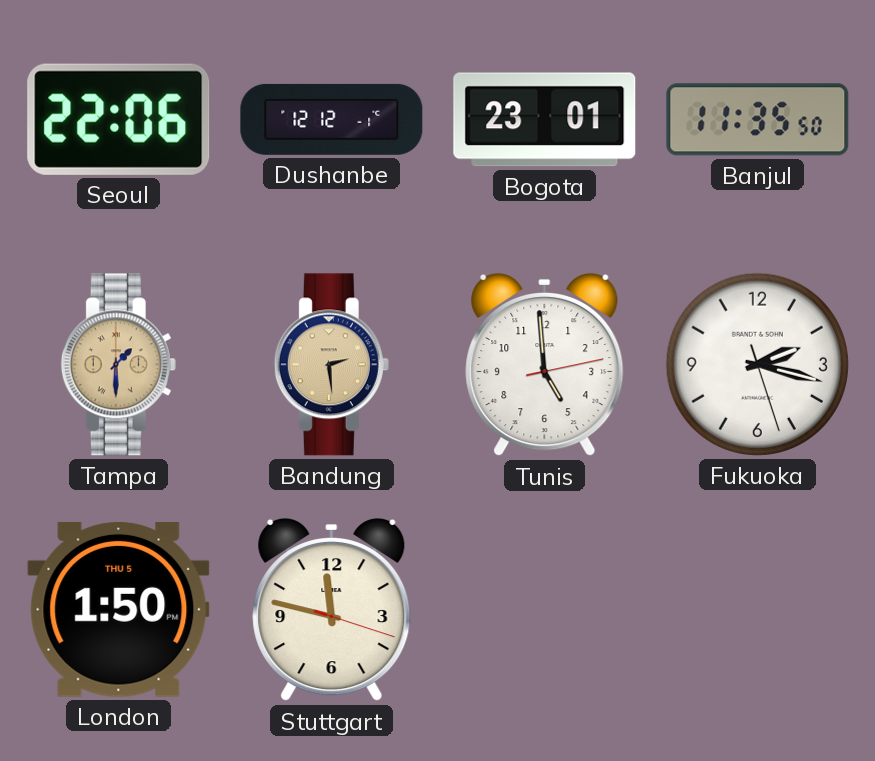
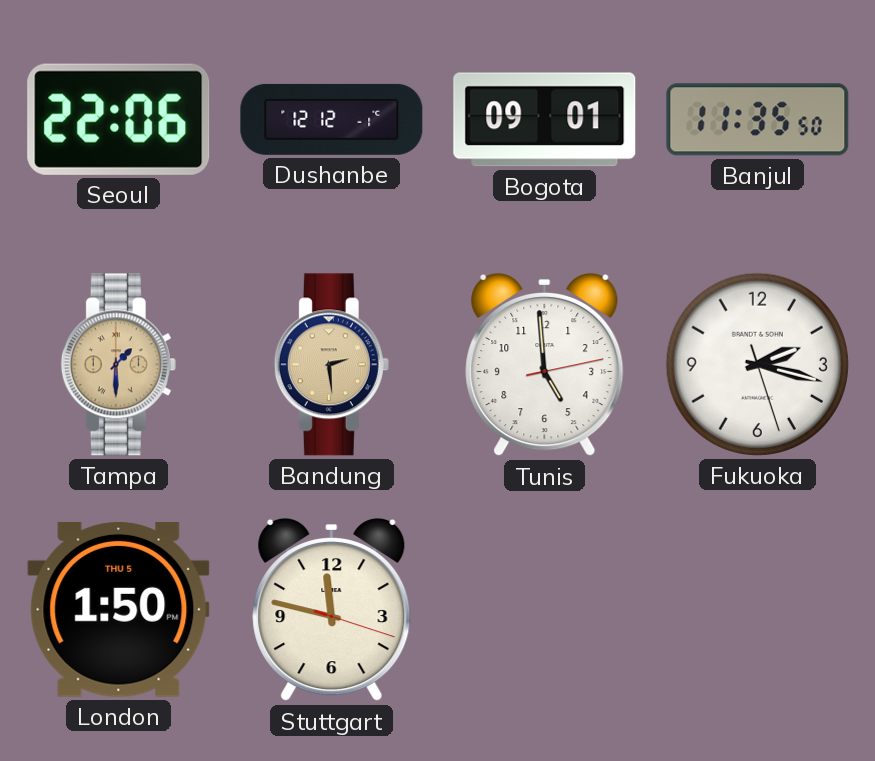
Bogota: 23:01 -> 09:01 (545, 120)
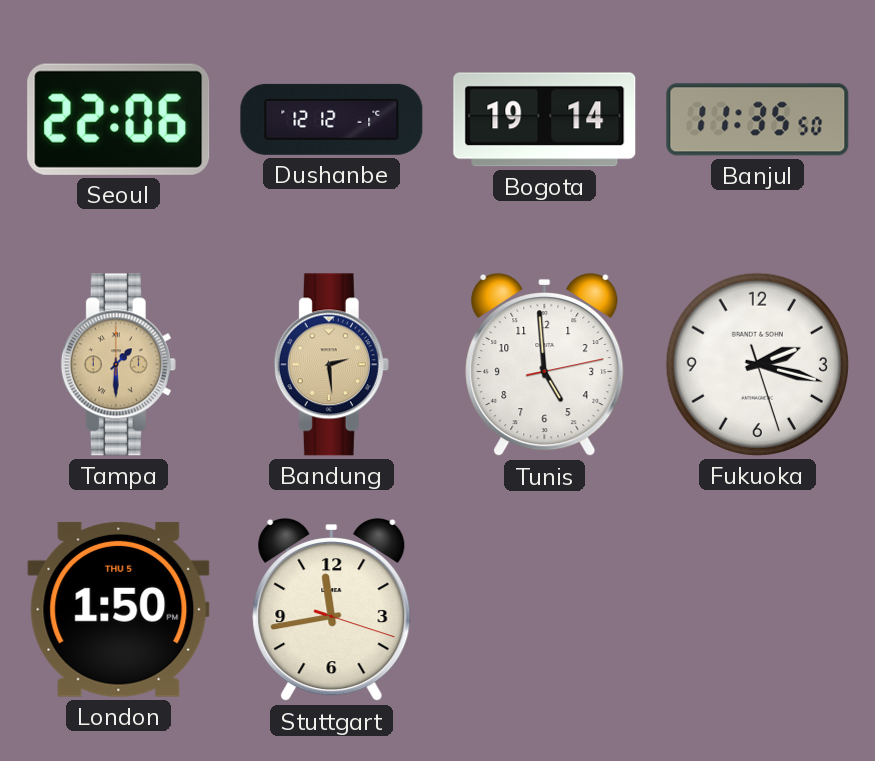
Bogota: 09:01 -> 19:14 (545, 120)
Stuttgart: 11:47 -> 11:43 (332, 610)
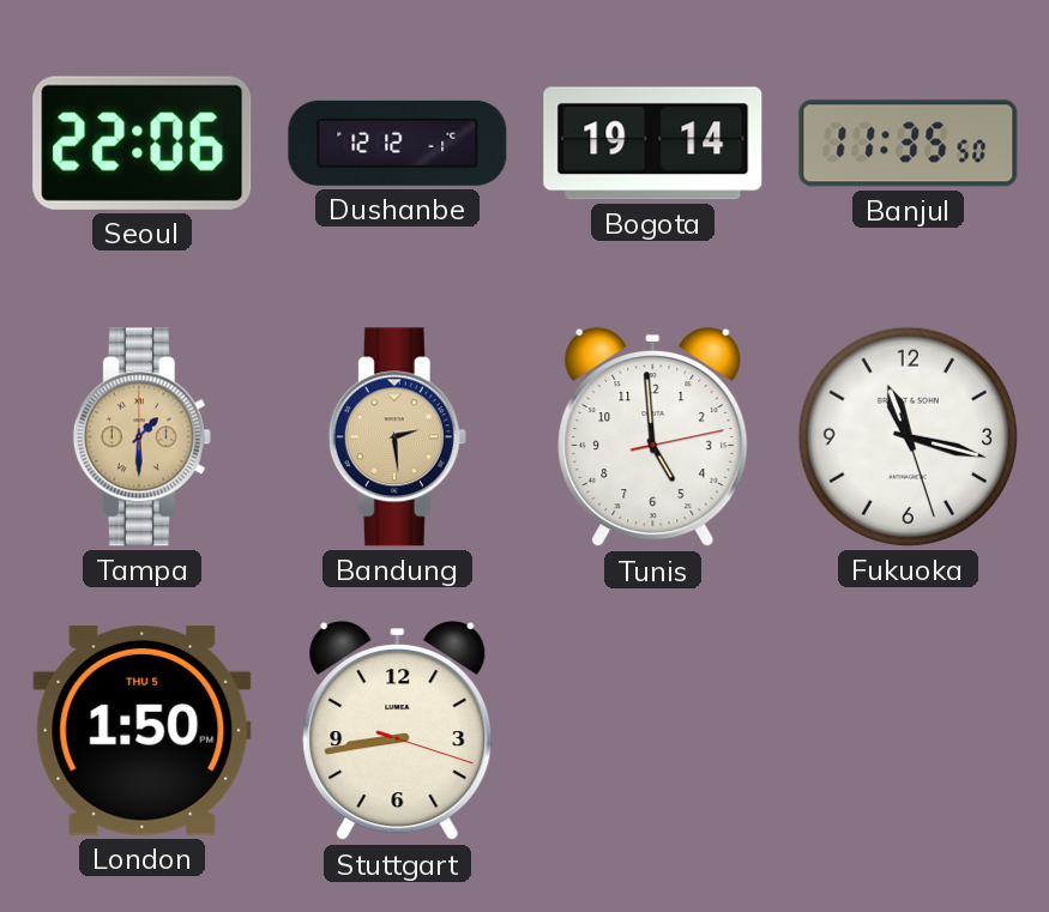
Fukuoka: 2:17 -> 11:17 (908, 436)
Stuttgart: 11:43 -> 8:43 (398, 731)
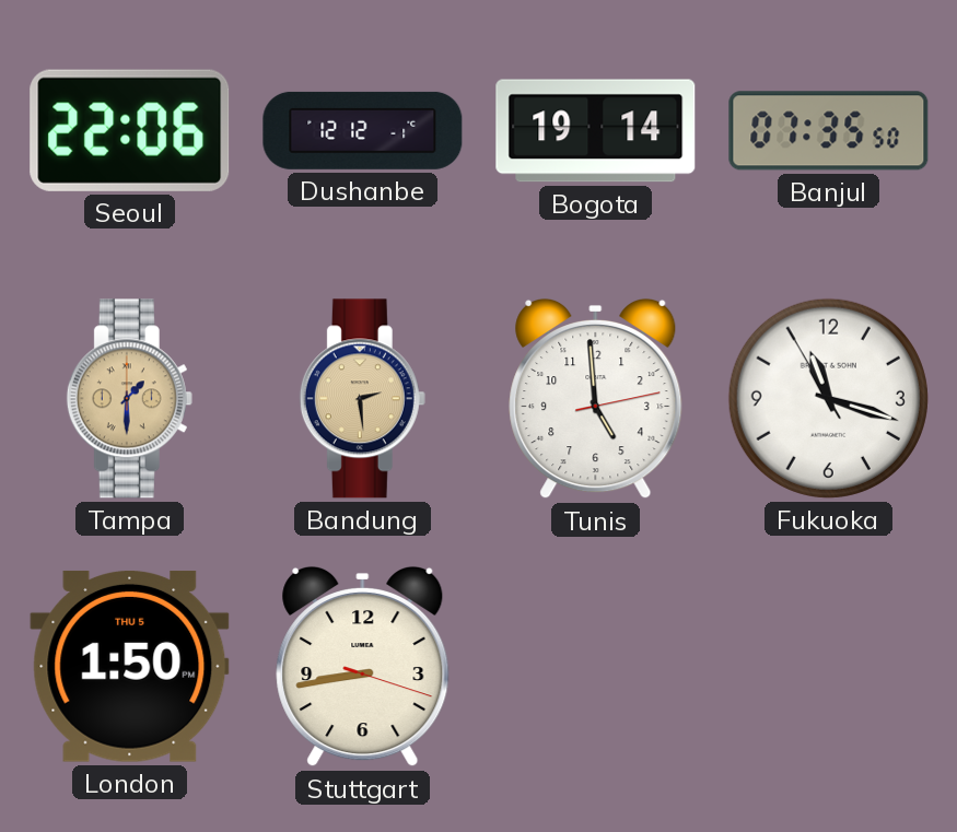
Banjul: 11:35 -> 07:35 (829, 131)
Fukuoka: 11:17:27 -> 11:17:55 (828, 398)
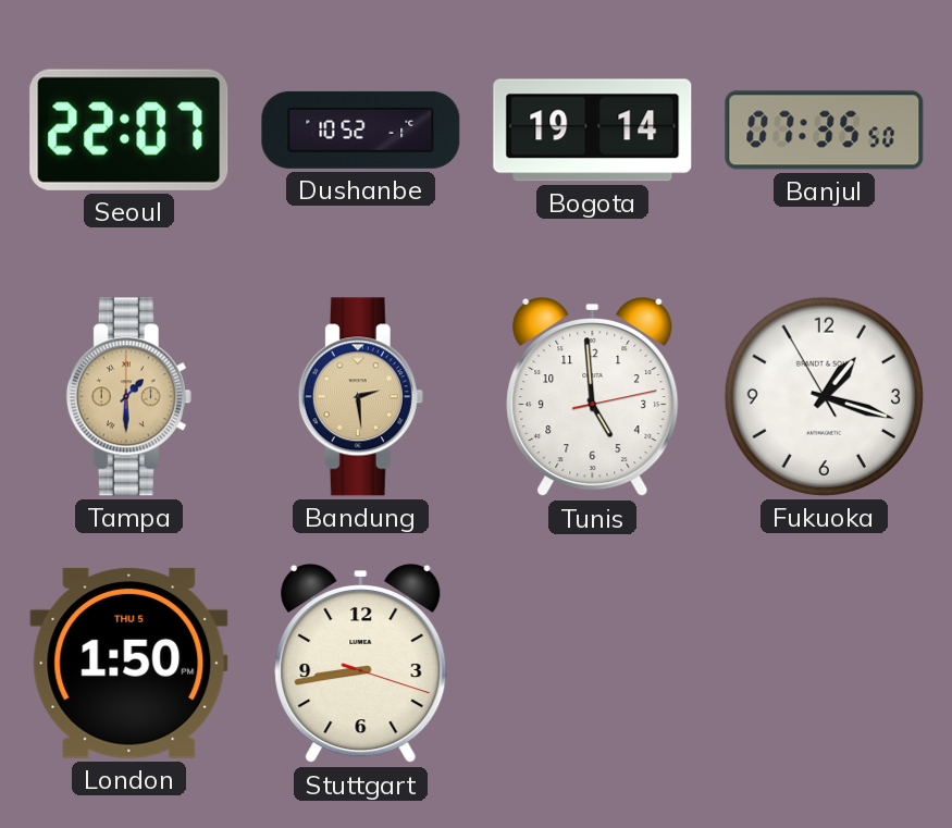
Seoul: 22:06 -> 22:07 (129, 129)
Dushanbe: 12:12 -> 10:52 (361, 129)
Fukuoka: 11:17 -> 1:17 (824, 396)
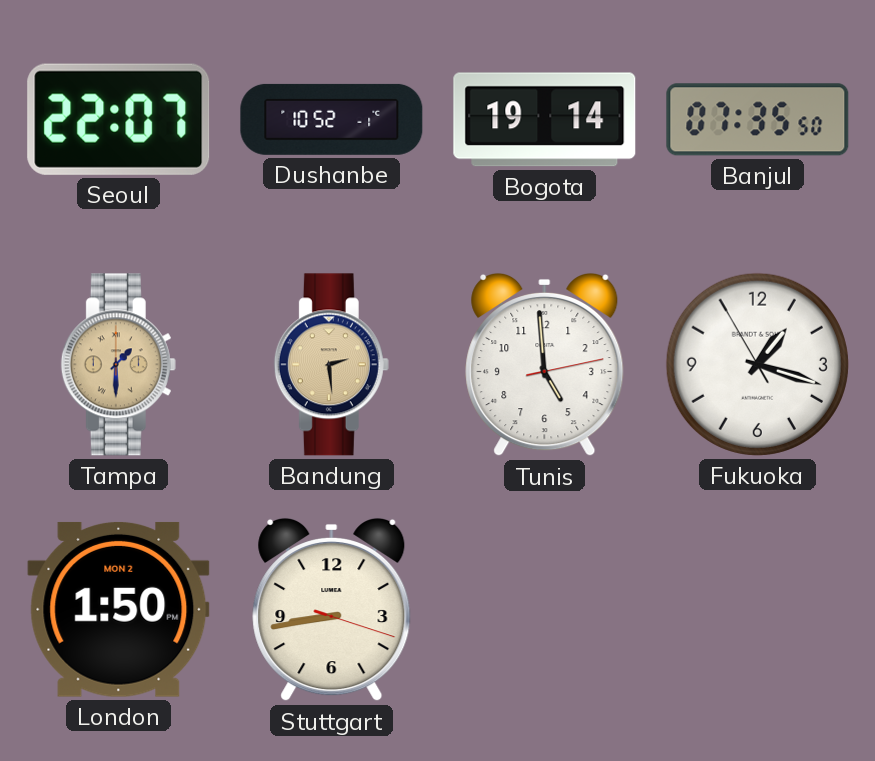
London date: THU 5 -> MON 2 (119, 609)
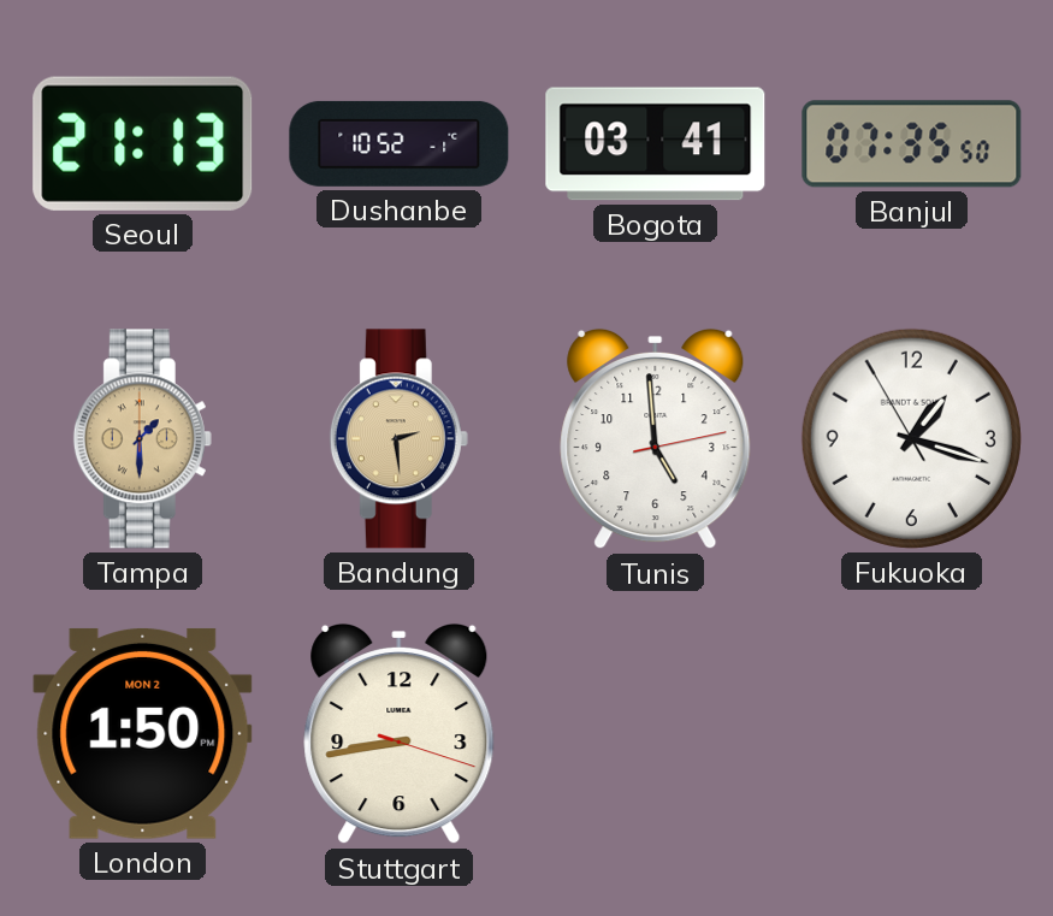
Seoul: 22:07 -> 21:13 (143, 143)
Bogota: 19:14 -> 03:41 (656, 144)
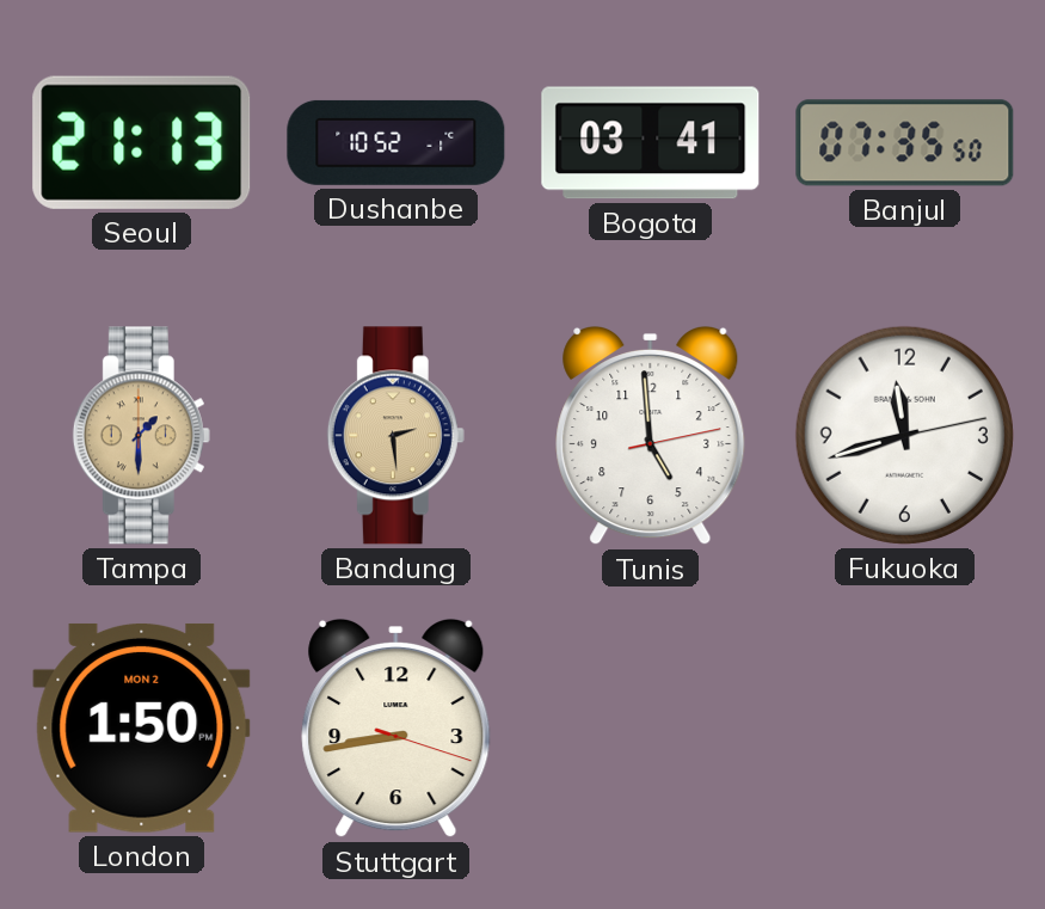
Fukuoka: 1:17 -> 11:42 (904, 435)
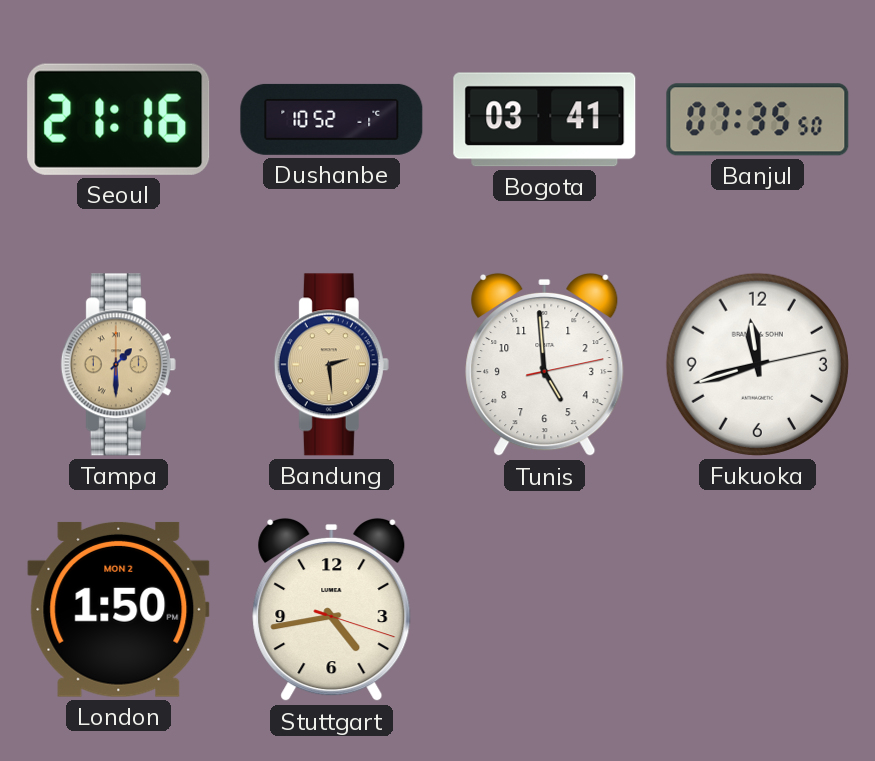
Seoul: 21:13 -> 21:16 (119, 119)
Stuttgart: 8:43 -> 4:43 (332, 610)
